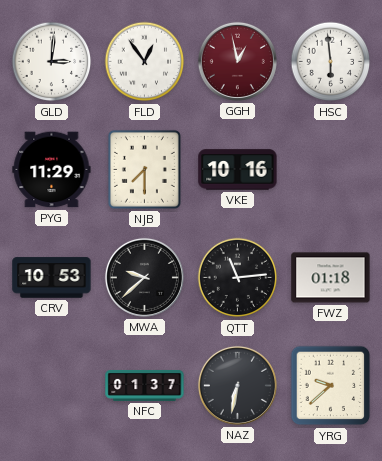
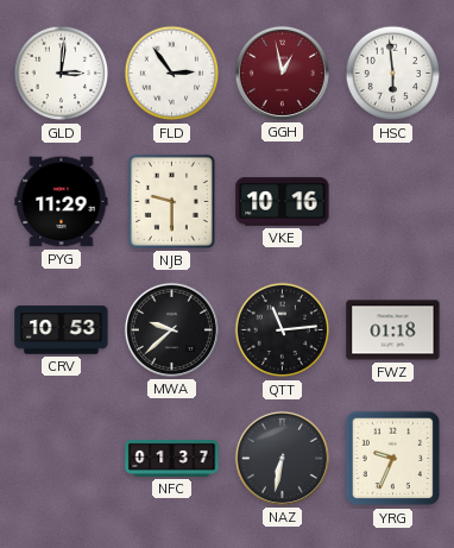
FLD: 12:54 -> 2:54 (172, 74)
NJB: 7:30 -> 9:30 (171, 201)
YRG: 9:38 -> 9:34 (393, 459)
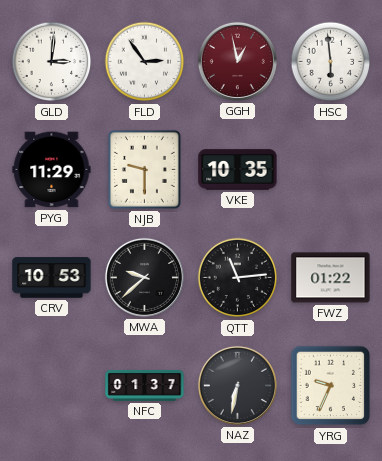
VKE: 10:16 -> 10:35 (238, 170)
FWZ: 01:18 -> 01:22 (331, 278)
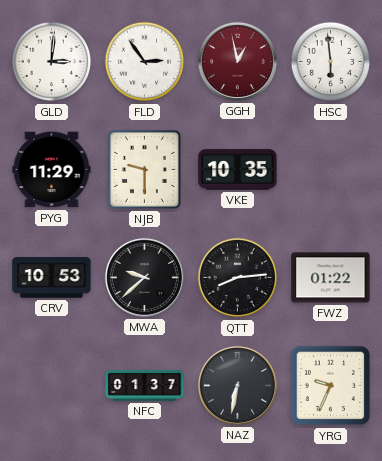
QTT: 11:14 -> 8:14 (238, 278)
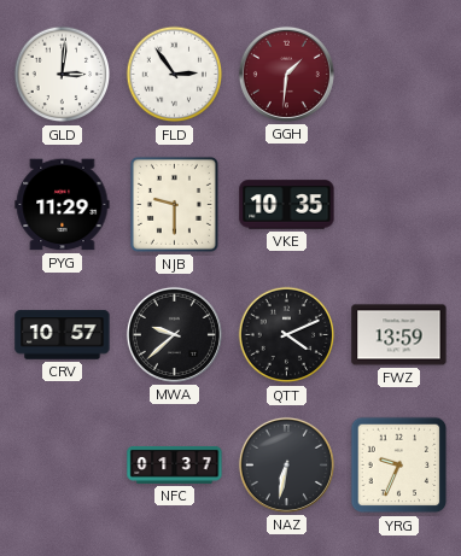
GGH: 12:58 -> 1:31 (286, 74)
HSC: 5:59 -> none (331, 62)
CRV: 10:53 -> 10:57 (63, 335)
QTT: 8:14 -> 4:11 (287, 335)
FWZ: 01:22 -> 13:59 (399, 335)
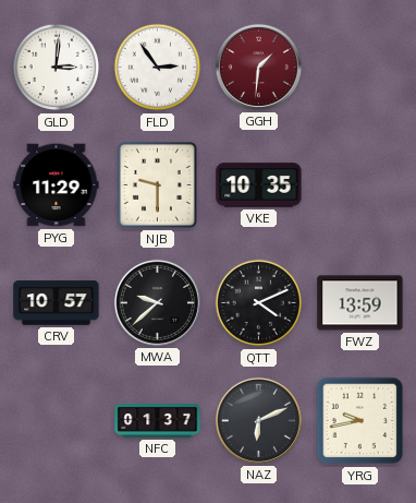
NAZ: 6:32 -> 6:11 (258, 420)
YRG: 9:34 -> 9:43 (360, 421)
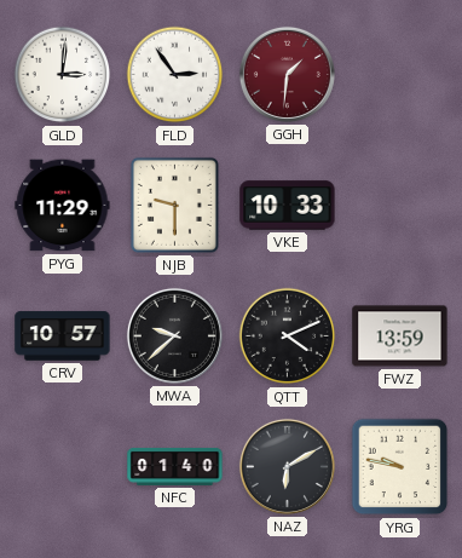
VKE: 10:35 -> 10:33 (288, 206)
NFC: 01:37 -> 01:40 (175, 466)
NAZ: 6:11 -> 6:10 (287, 466)
YRG: 9:43 -> 9:47 (400, 467)
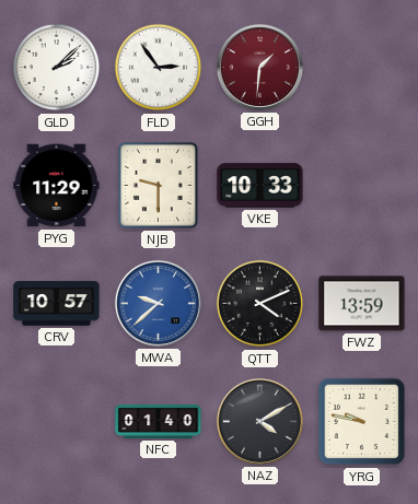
GLD: 3:01 -> 2:08 (57, 68)
MWA dial: black -> blue (158, 303)
NAZ: 6:10 -> 4:10 (259, 421)
